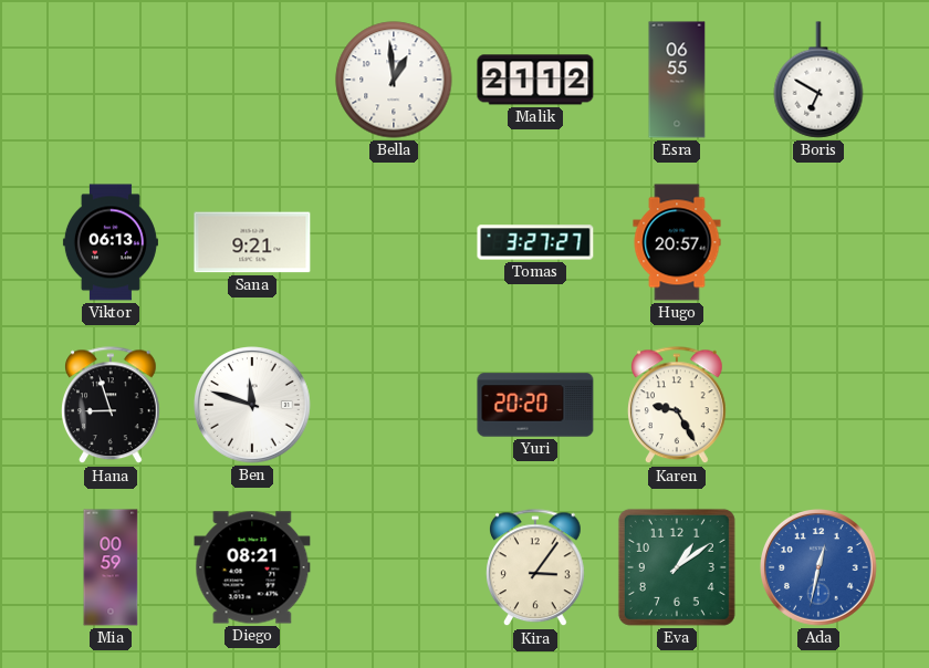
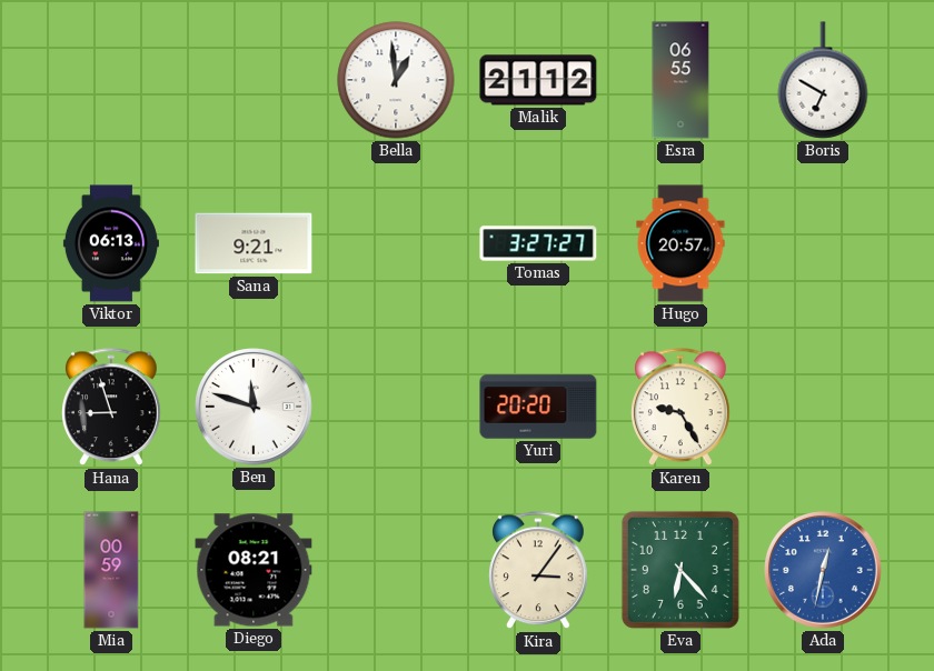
Eva: 1:09 -> 6:23 (680, 570)
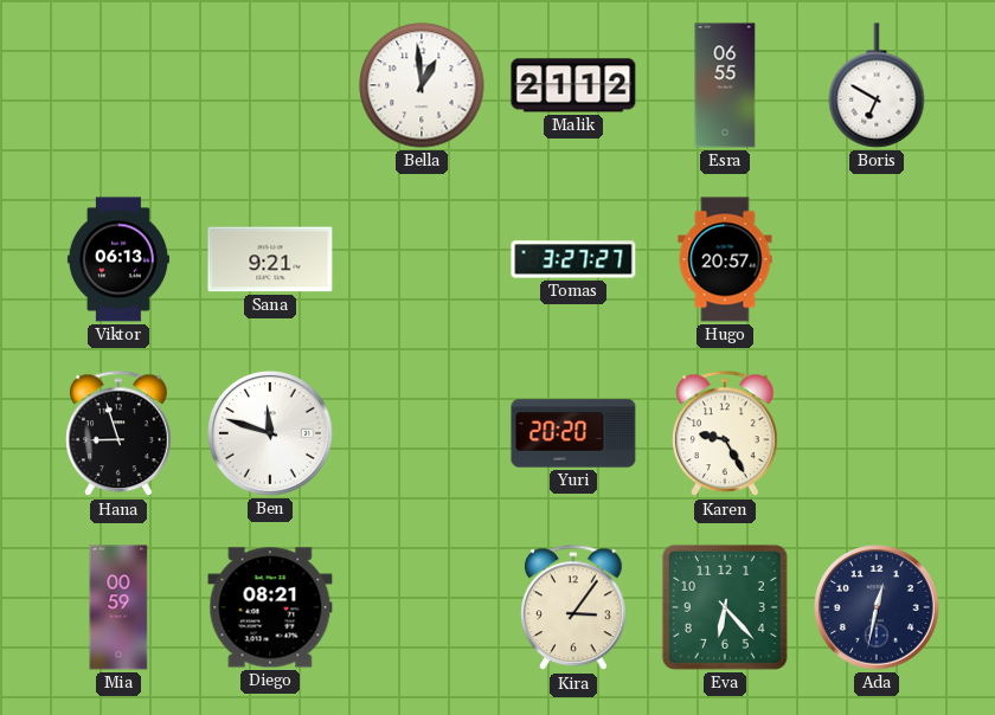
Ada dial: blue -> navy (878, 608)
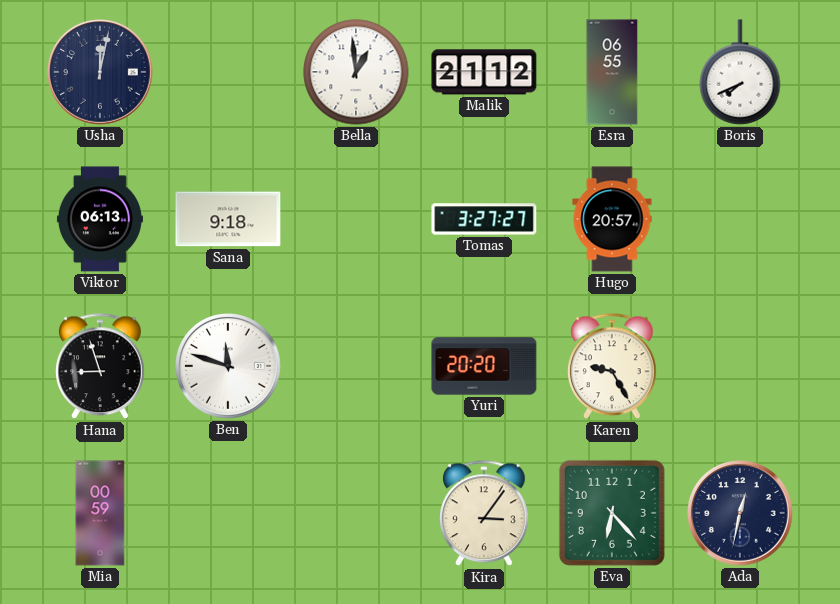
Usha: none -> 12:02 (101, 73)
Boris: 6:50 -> 7:41 (740, 72)
Sana: 9:21 -> 9:18 (228, 219)
Diego: 08:21 -> none (270, 607)
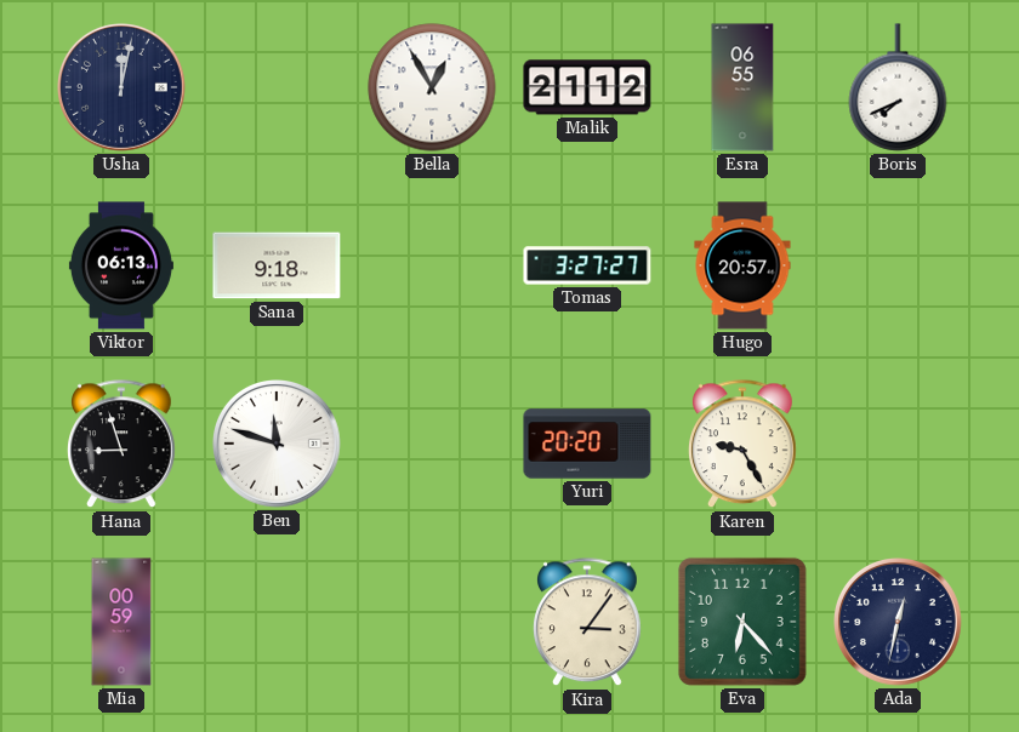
Bella: 12:59 -> 12:55 (432, 87)
